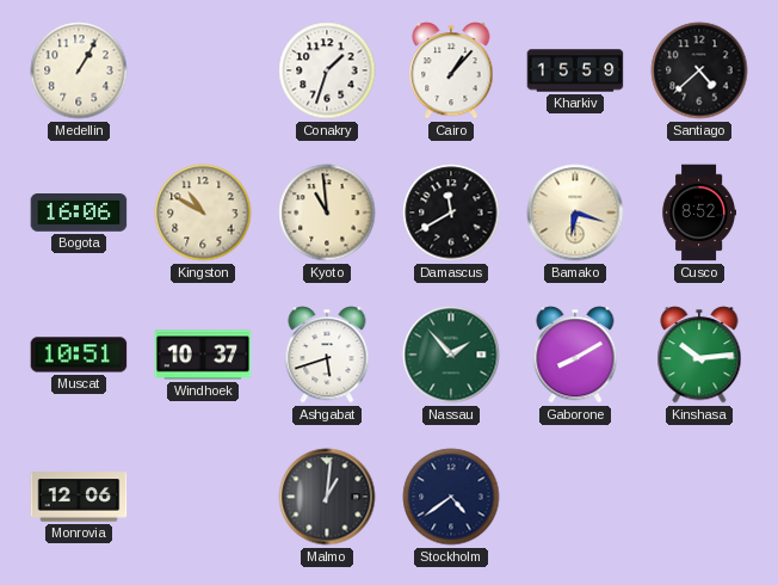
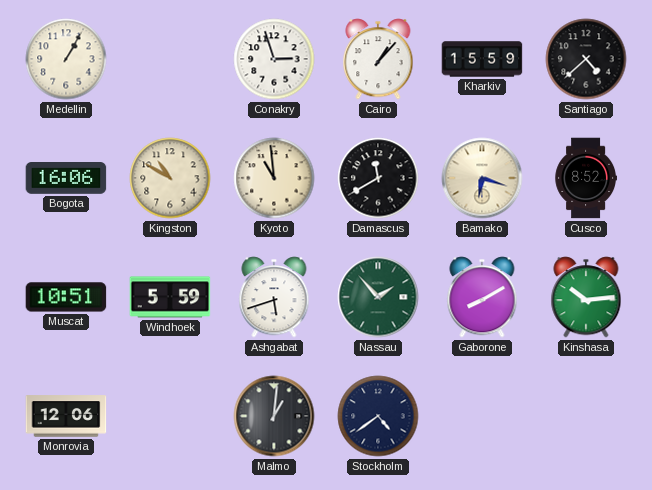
Conakry: 1:33 -> 2:57 (274, 59)
Windhoek: 10:37 -> 5:59 (170, 297)
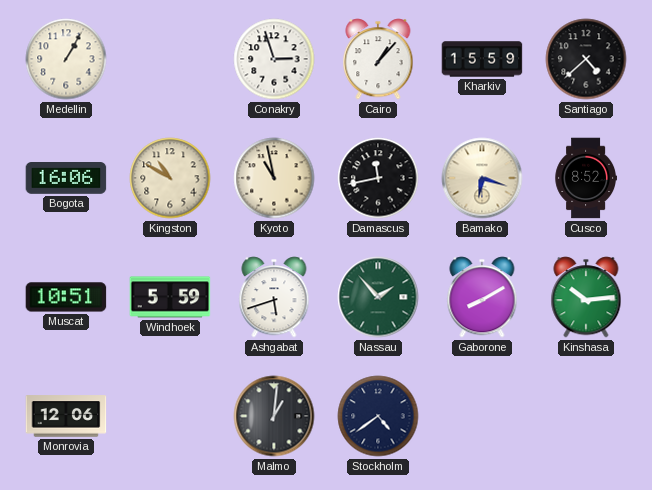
Kyoto: 10:59 -> 10:58 (274, 178)
Damascus: 11:40 -> 11:43 (378, 178)
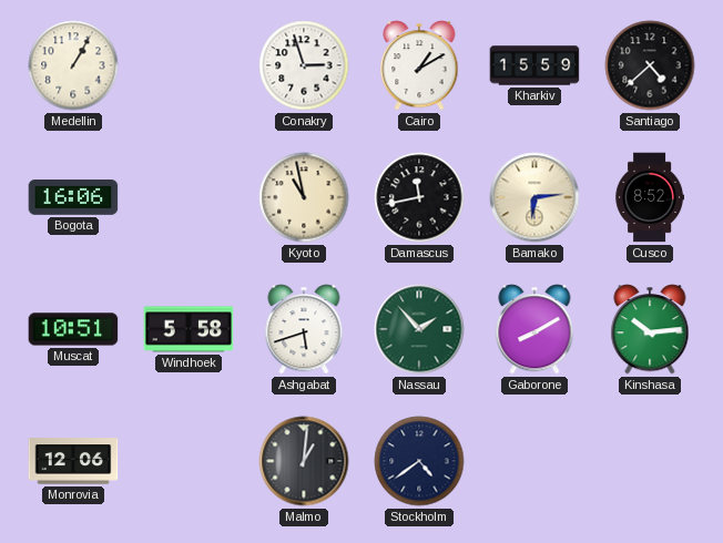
Cairo: 1:07 -> 1:10 (419, 65)
Kingston: 10:50 -> none (170, 178)
Bamako: 6:18 -> 6:14 (534, 197)
Windhoek: 5:59 -> 5:58 (189, 329)
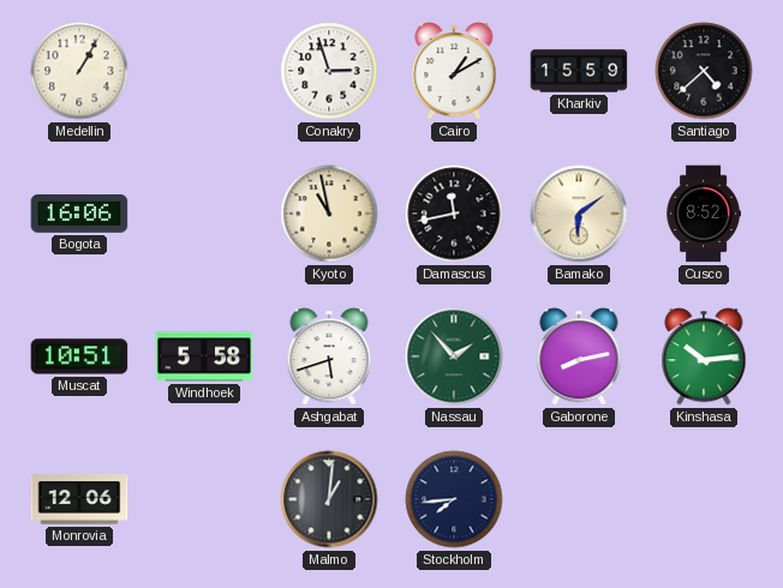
Bamako: 6:14 -> 6:09 (579, 214)
Gaborone: 8:10 -> 8:13 (579, 356)
Stockholm: 4:39 -> 7:44 (454, 499)
